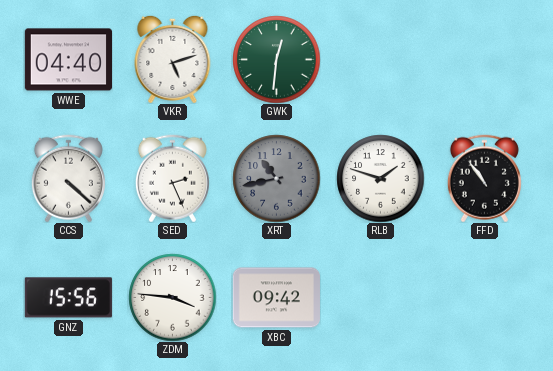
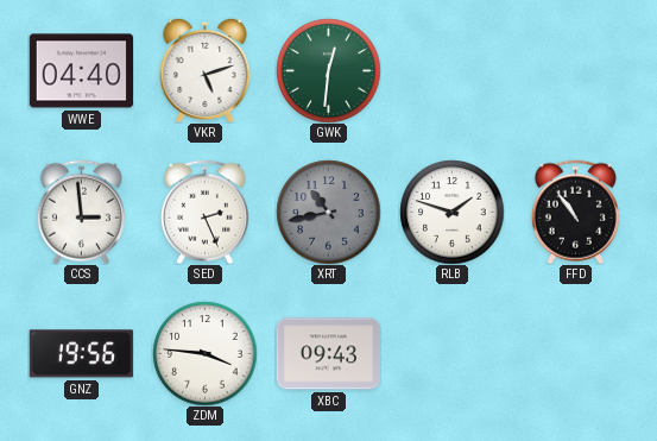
CCS: 4:22 -> 2:59 (81, 212)
GNZ: 15:56 -> 19:56 (81, 354)
XBC: 09:42 -> 09:43 (328, 354)
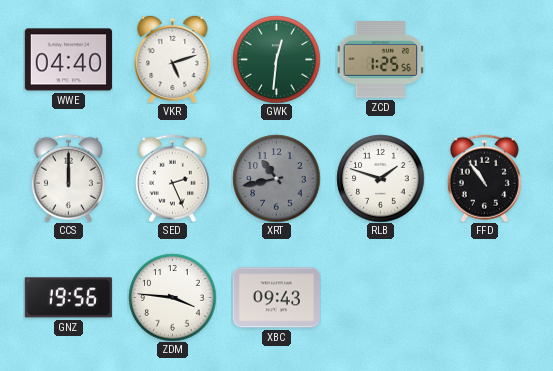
ZCD: none -> 1:25 (380, 60)
CCS: 2:59 -> 12:00 (68, 178)
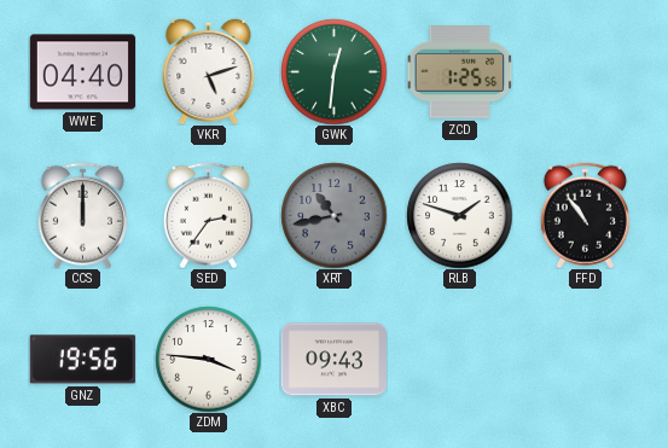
SED: 2:26 -> 2:36 (208, 215)
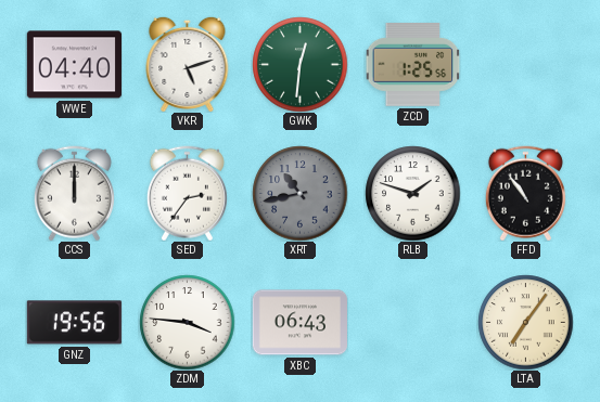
XBC: 09:43 -> 06:43 (299, 323)
LTA: none -> 7:06 (525, 322)
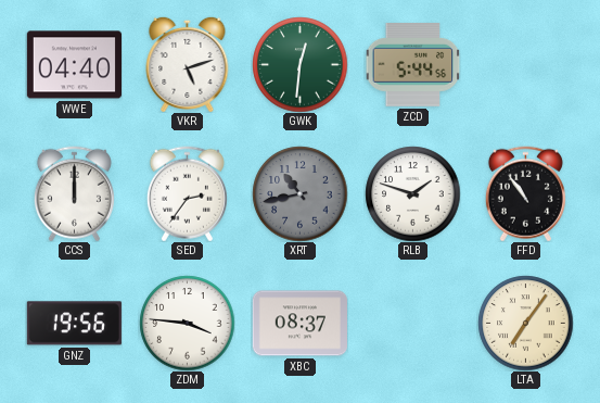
ZCD: 1:25 -> 5:44 (412, 65)
XBC: 06:43 -> 08:37 (299, 324)
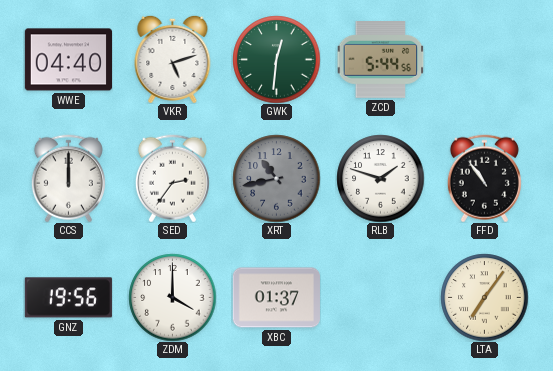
ZDM: 3:46 -> 4:00 (172, 297)
XBC: 08:37 -> 01:37 (276, 298)
